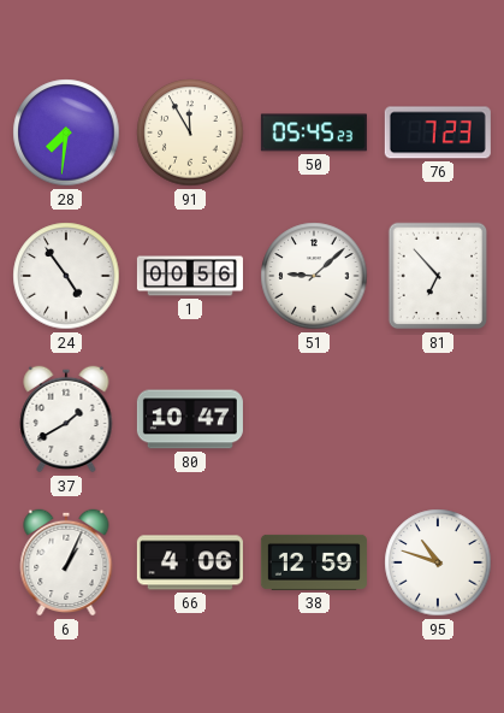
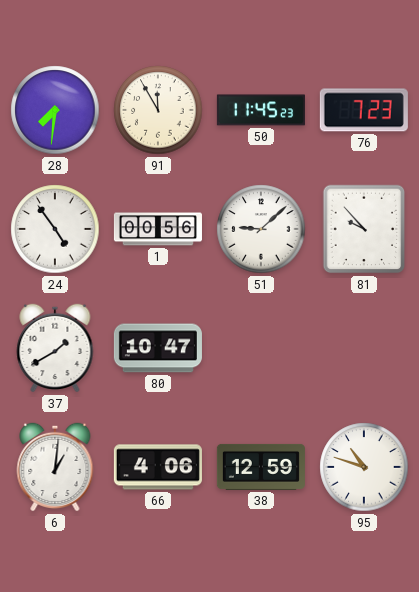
50: 05:45 -> 11:45 (261, 110)
81: 6:53 -> 9:53 (364, 229)
6: 1:04 -> 1:01 (55, 467)
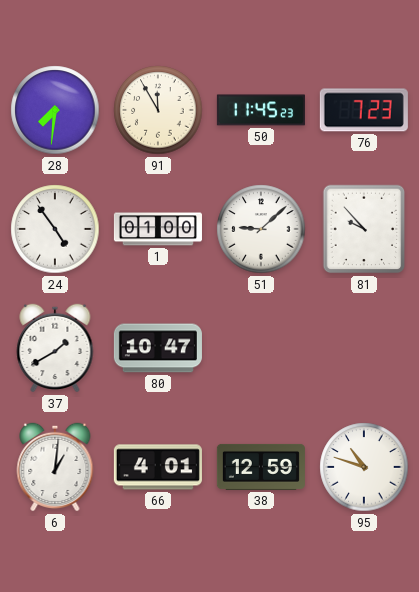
1: 00:56 -> 01:00 (158, 229)
66: 4:06 -> 4:01 (158, 467)
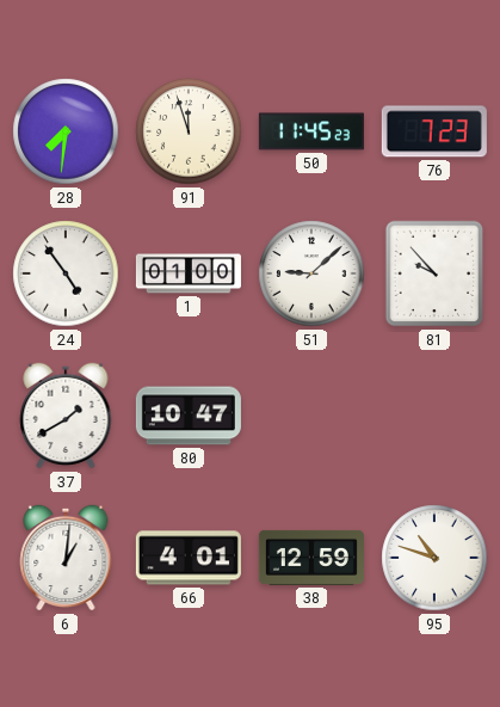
91: 11:55 -> 11:57 (189, 131)
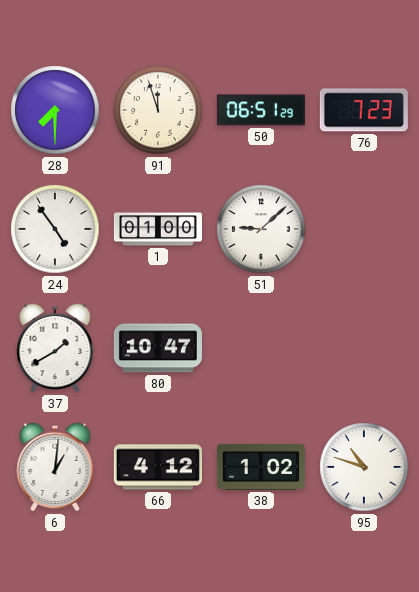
28: 7:31 -> 7:30 (55, 110)
50: 11:45 -> 06:51 (261, 110)
81: 9:53 -> none (434, 273)
66: 4:01 -> 4:12 (158, 467)
38: 12:59 -> 1:02 (261, 467)
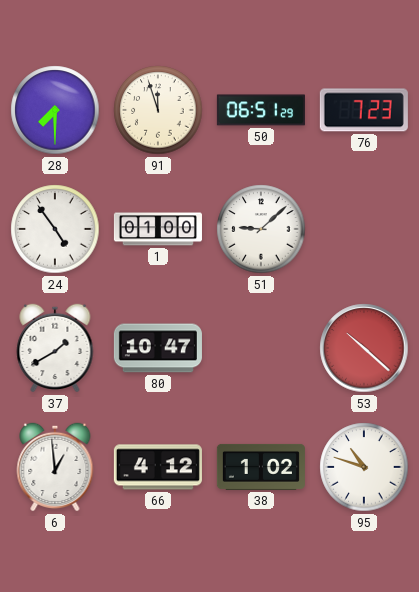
53: none -> 10:22 (364, 348)
6: 1:01 -> 12:59 (55, 467)
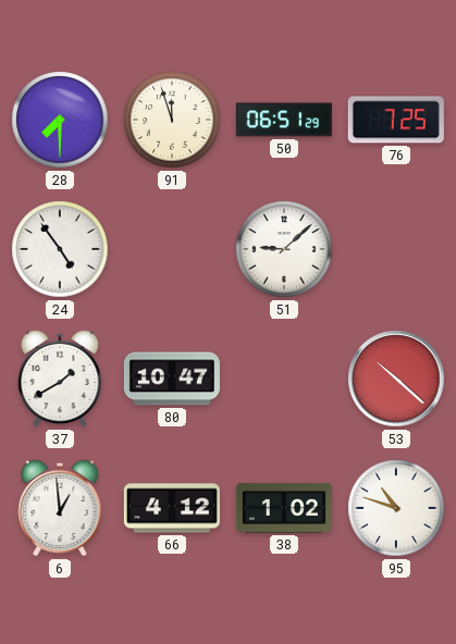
76: 7:23 -> 7:25 (396, 120)
1: 01:00 -> none (158, 229)
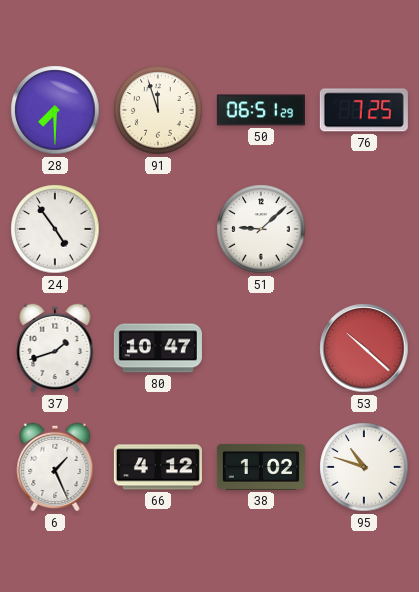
37: 1:40 -> 1:42 (55, 348)
6: 12:59 -> 1:26 (55, 467)
